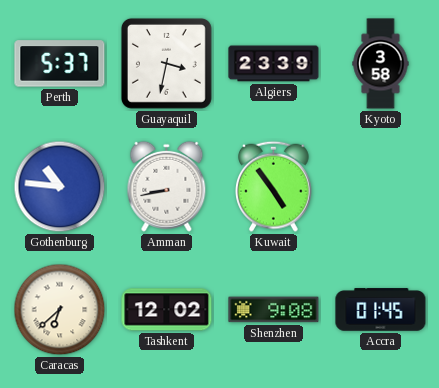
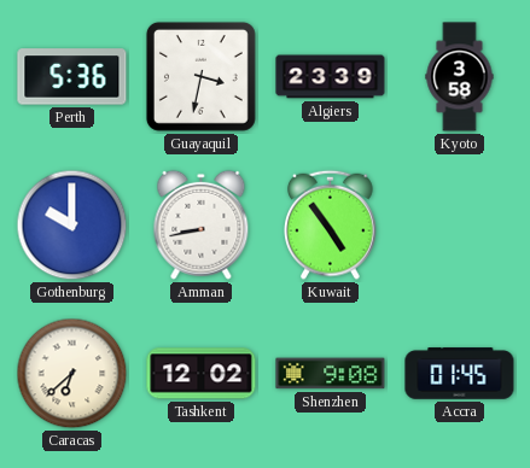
Perth: 5:37 -> 5:36 (72, 77)
Gothenburg: 10:46 -> 10:00 (72, 226)
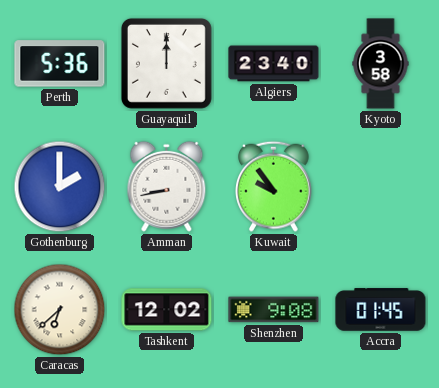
Guayaquil: 3:32 -> 12:00 (166, 63)
Algiers: 23:39 -> 23:40 (274, 64)
Gothenburg: 10:00 -> 2:00 (60, 187)
Kuwait: 4:54 -> 9:54 (274, 186)
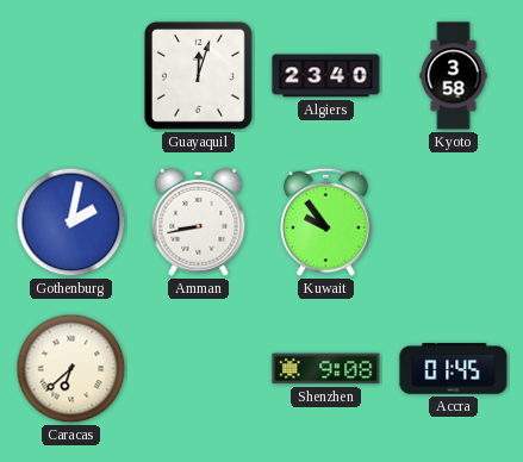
Perth: 5:36 -> none (60, 64)
Guayaquil: 12:00 -> 12:03 (198, 75)
Gothenburg: 2:00 -> 2:02 (71, 223)
Tashkent: 12:02 -> none (167, 310)
